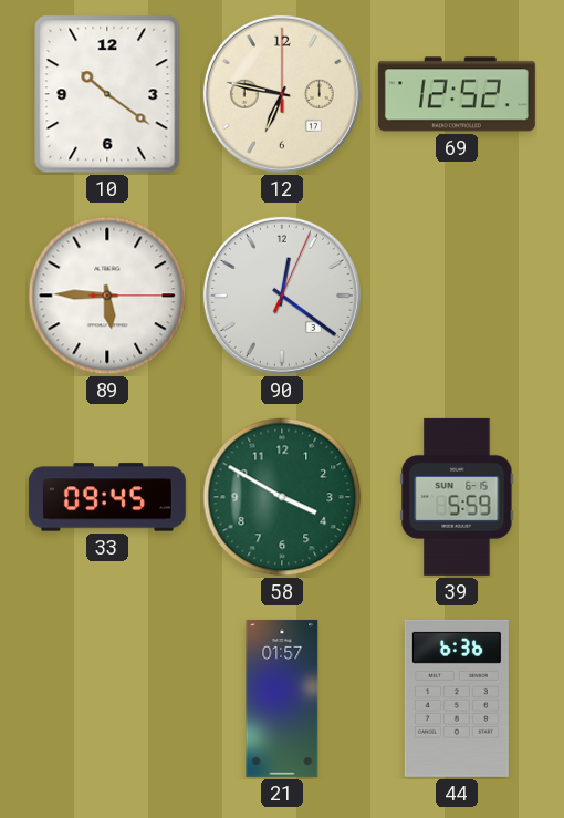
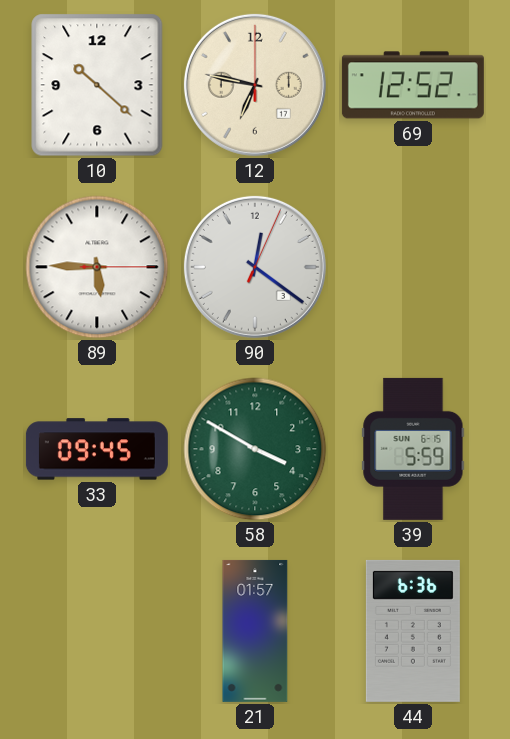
10: 10:21 -> 10:22 (97, 85)
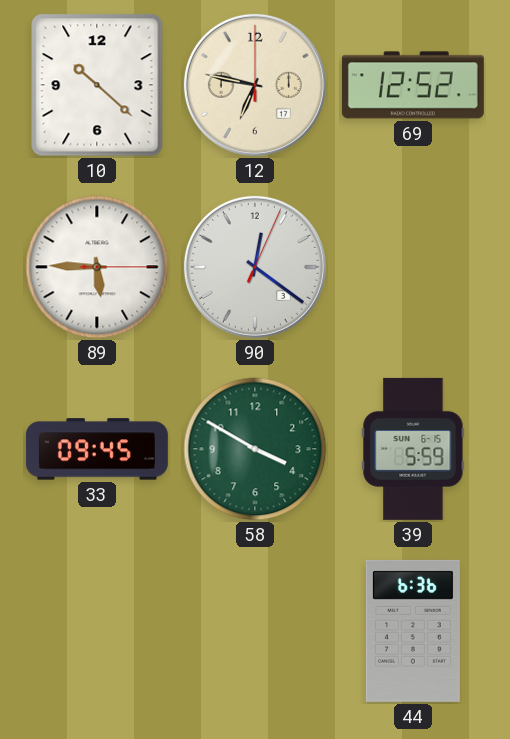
21: 01:57 -> none (255, 631)
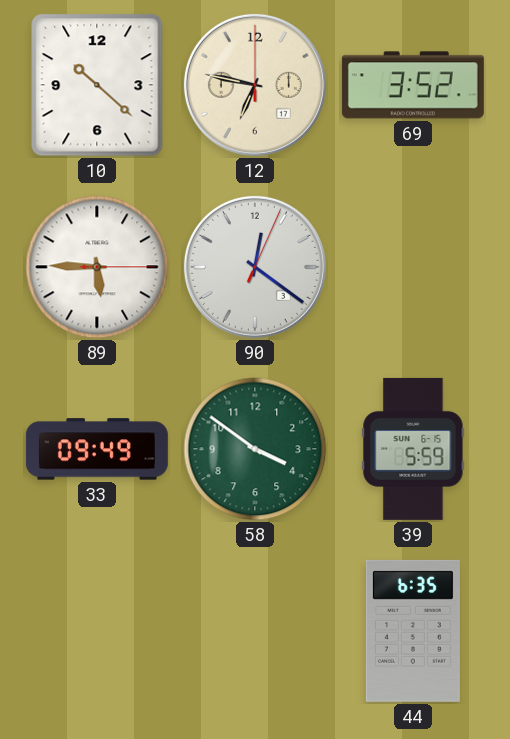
69: 12:52 -> 3:52 (413, 85)
33: 09:45 -> 09:49 (97, 449)
58: 3:50 -> 3:51 (255, 449)
44: 6:36 -> 6:35 (413, 631)
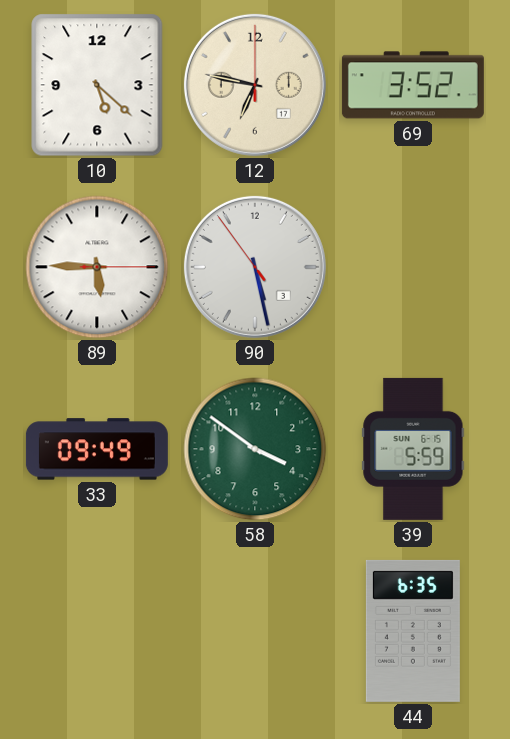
10: 10:22 -> 5:22 (97, 85)
90: 12:21 -> 5:27 (255, 267)
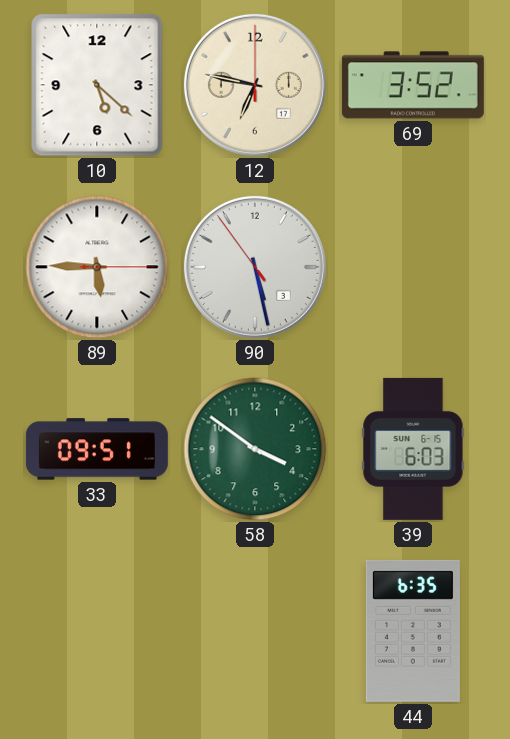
33: 09:49 -> 09:51 (97, 449)
39: 5:59 -> 6:03 (413, 449)
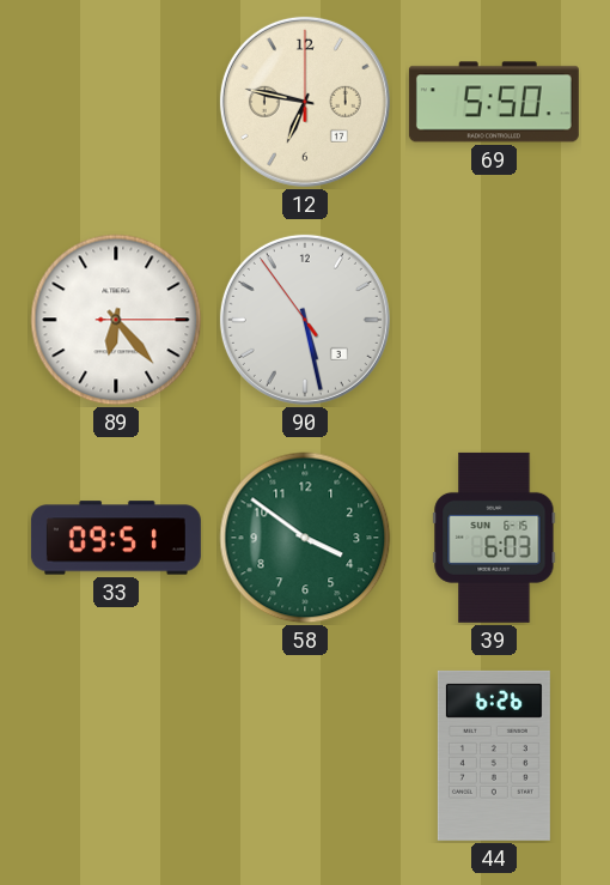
10: 5:22 -> none (97, 85)
69: 3:52 -> 5:50 (494, 102)
89: 5:45 -> 6:23 (116, 320)
44: 6:35 -> 6:26 (494, 756)
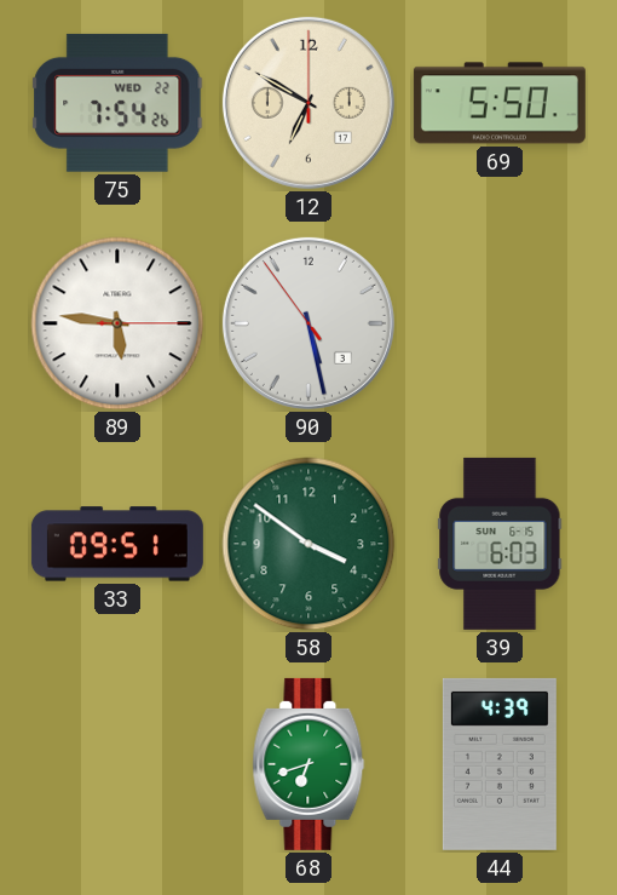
75: none -> 7:54 (117, 103)
12: 6:47 -> 6:50 (308, 103)
89: 6:23 -> 5:46 (117, 323)
68: none -> 6:42 (308, 764)
44: 6:26 -> 4:39 (500, 764)
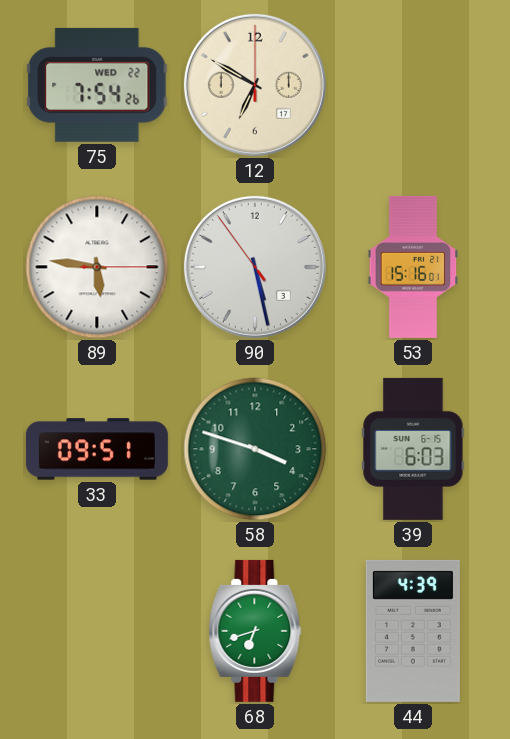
69: 5:50 -> none (500, 103)
53: none -> 15:16 (413, 267)
58: 3:51 -> 3:48 (255, 449)
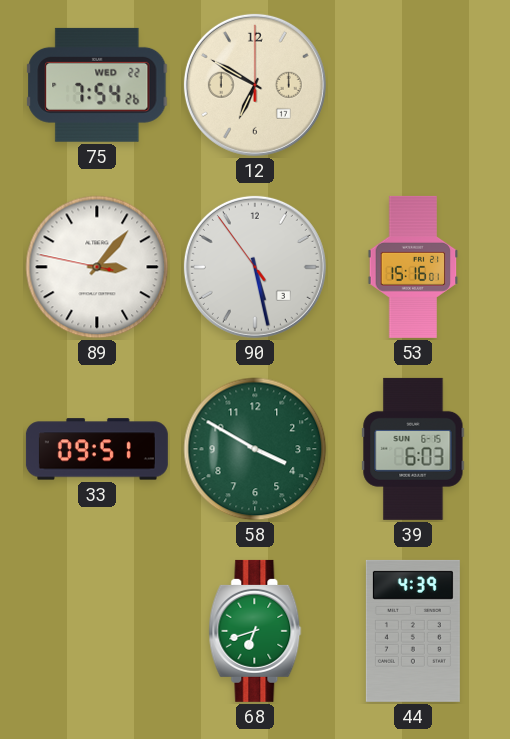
89: 5:46 -> 3:06 (97, 267)
58: 3:48 -> 3:50 (255, 449)
